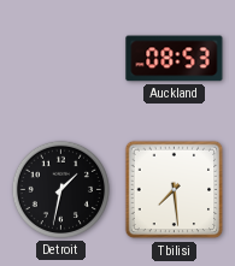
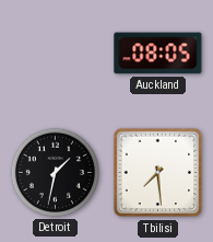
Auckland: 08:53 -> 08:05 (158, 54)
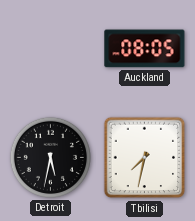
Detroit: 1:32 -> 5:32 (50, 157)
Tbilisi: 7:29 -> 7:32 (145, 158)
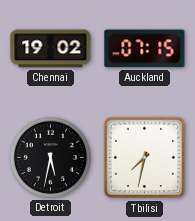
Chennai: none -> 19:02 (51, 49)
Auckland: 08:05 -> 07:15 (145, 49)
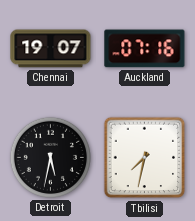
Chennai: 19:02 -> 19:07 (51, 49)
Auckland: 07:15 -> 07:16 (145, 49)
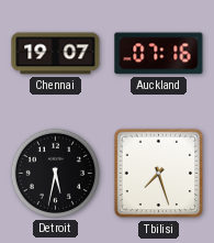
Tbilisi: 7:32 -> 7:27 (159, 174)
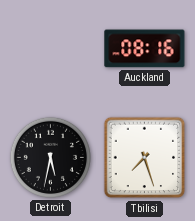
Chennai: 19:07 -> none (56, 54)
Auckland: 07:16 -> 08:16 (145, 49)
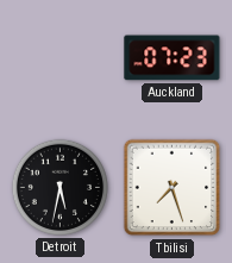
Auckland: 08:16 -> 07:23 (173, 58)
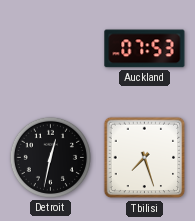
Auckland: 07:23 -> 07:53 (145, 49)
Detroit: 5:32 -> 12:32 (50, 157)
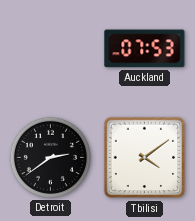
Detroit: 12:32 -> 2:39 (50, 157)
Tbilisi: 7:27 -> 4:09 (145, 158)
